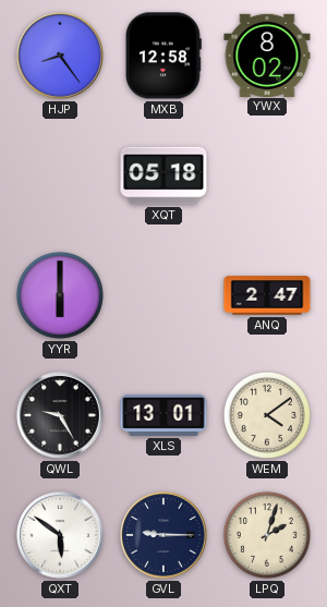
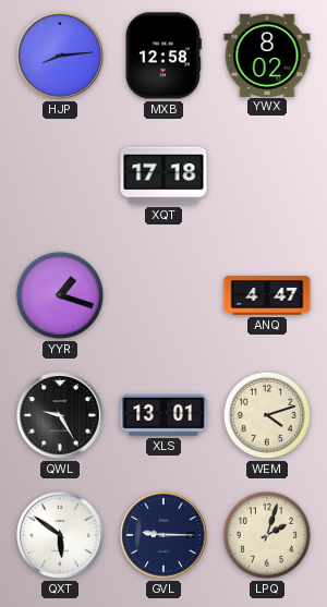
HJP: 8:24 -> 8:14 (61, 57)
XQT: 05:18 -> 17:18 (163, 175)
YYR: 6:00 -> 1:18 (60, 295)
ANQ: 2:47 -> 4:47 (267, 295)
WEM: 4:09 -> 4:12 (267, 415)
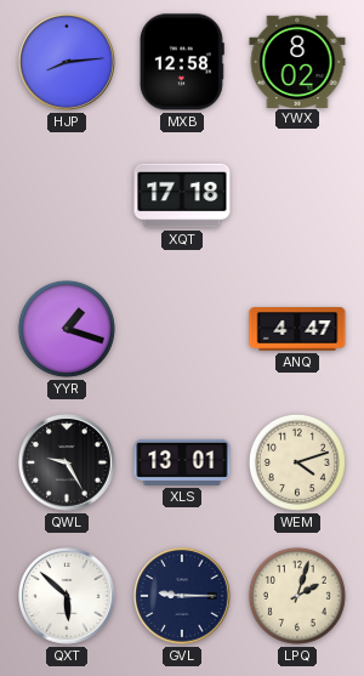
QXT: 5:51 -> 5:52 (68, 597)
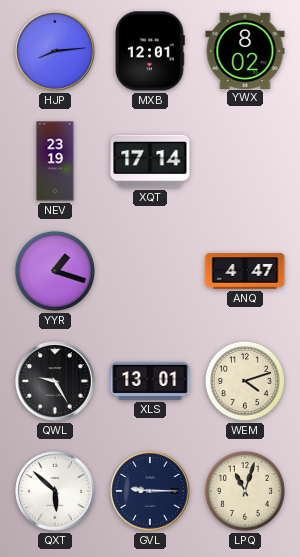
MXB: 12:58 -> 12:01 (151, 51)
NEV: none -> 23:19 (55, 161)
XQT: 17:18 -> 17:14 (150, 161)
LPQ: 2:03 -> 11:03 (245, 491)
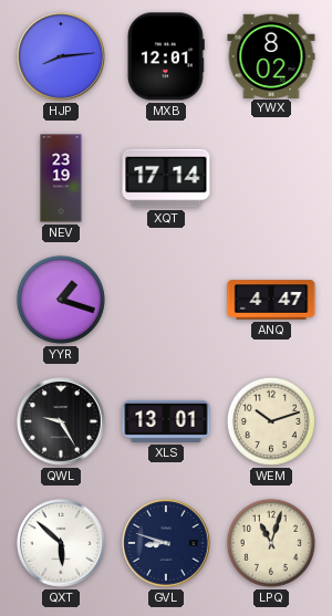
WEM: 4:12 -> 10:12 (271, 421)
GVL: 9:15 -> 8:48 (167, 544)
